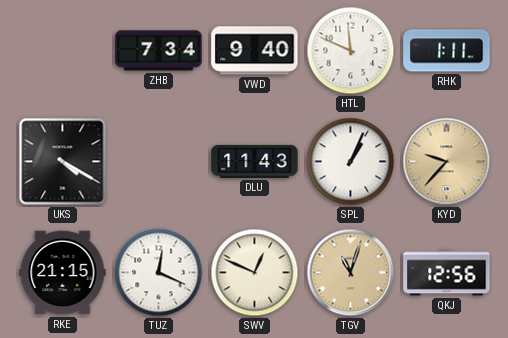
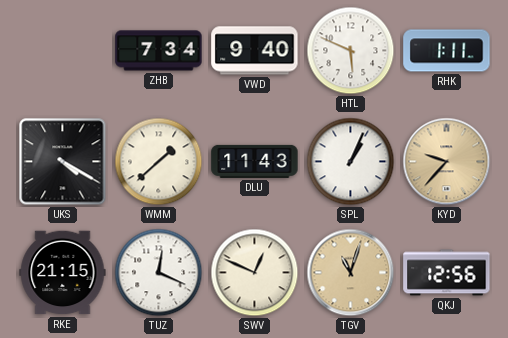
HTL: 11:49 -> 5:49 (351, 51)
WMM: none -> 1:38 (159, 162)
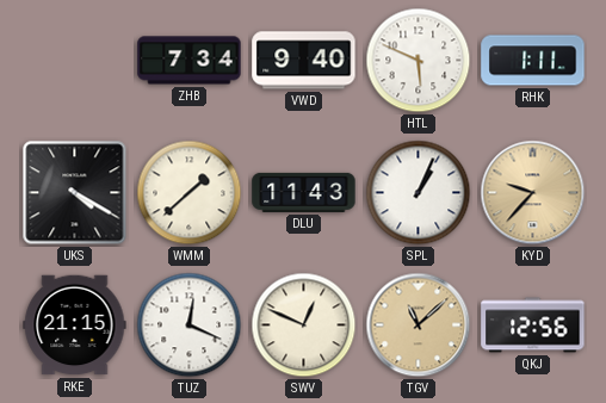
TGV: 11:03 -> 11:08 (419, 325)
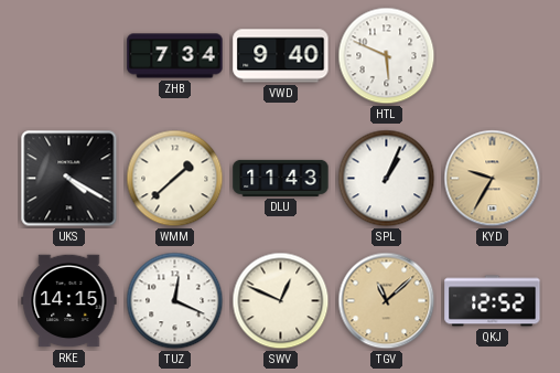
RHK: 1:11 -> none (533, 61)
KYD: 9:37 -> 9:35 (493, 179)
RKE: 21:15 -> 14:15 (69, 301)
QKJ: 12:56 -> 12:52 (493, 301)
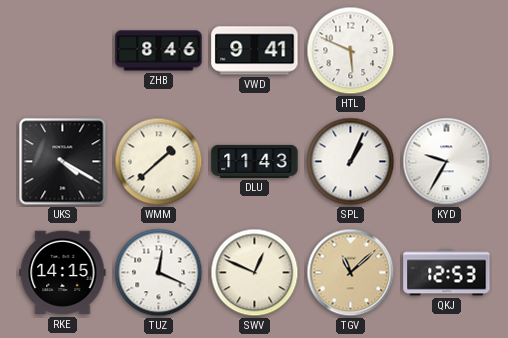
ZHB: 7:34 -> 8:46 (159, 51)
VWD: 9:40 -> 9:41 (255, 51)
KYD dial: champagne -> white (447, 162)
QKJ: 12:52 -> 12:53 (447, 273)
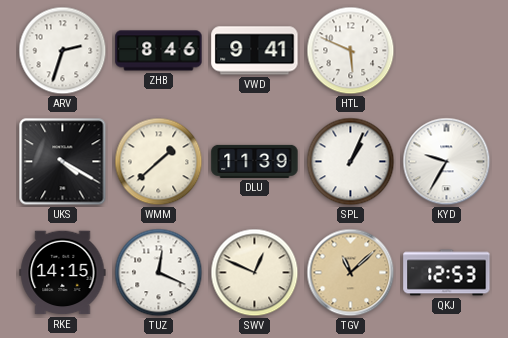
ARV: none -> 2:33 (63, 51)
DLU: 11:43 -> 11:39 (255, 161)
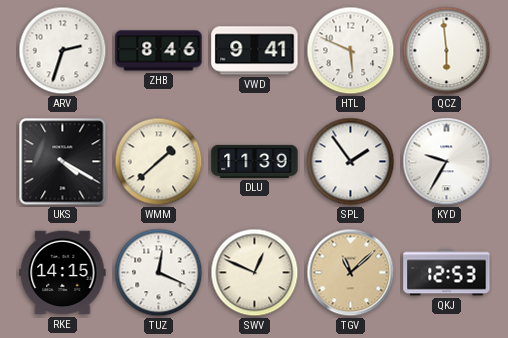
QCZ: none -> 5:59 (447, 51)
SPL: 1:04 -> 1:54 (351, 162)
